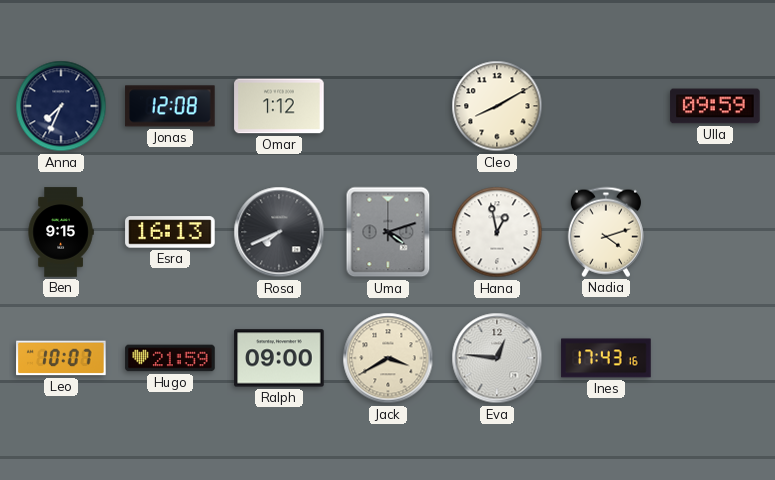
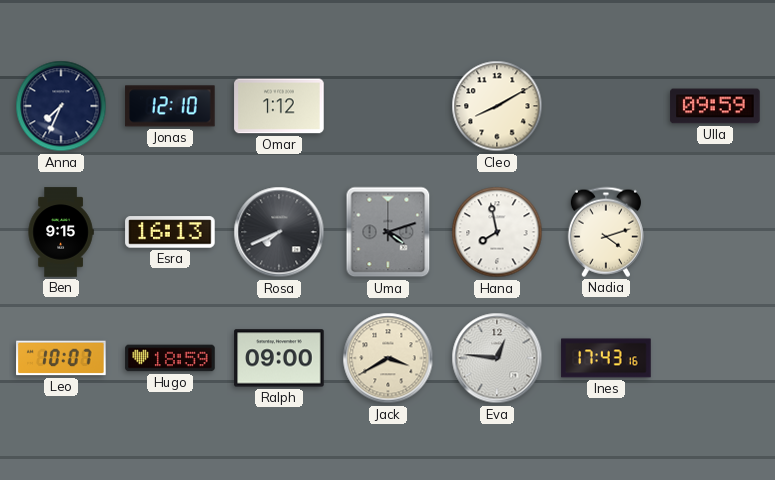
Jonas: 12:08 -> 12:10 (170, 106)
Hana: 12:58 -> 7:58 (497, 232)
Hugo: 21:59 -> 18:59 (170, 358)
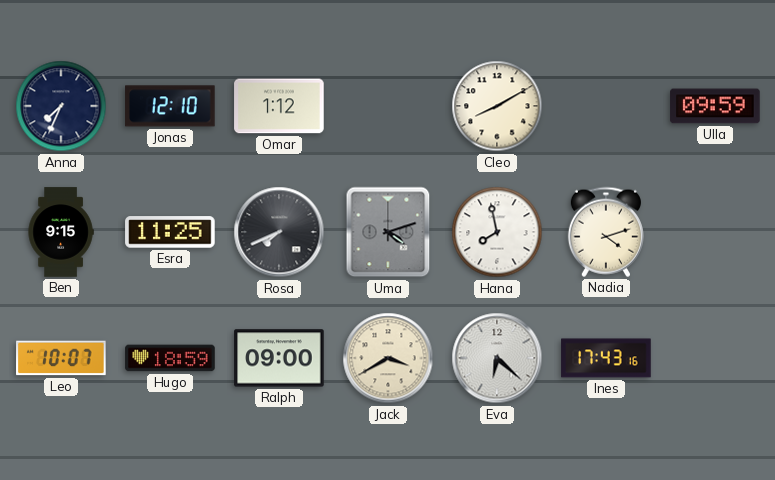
Esra: 16:13 -> 11:25 (170, 232)
Eva: 12:46 -> 6:22 (497, 358)
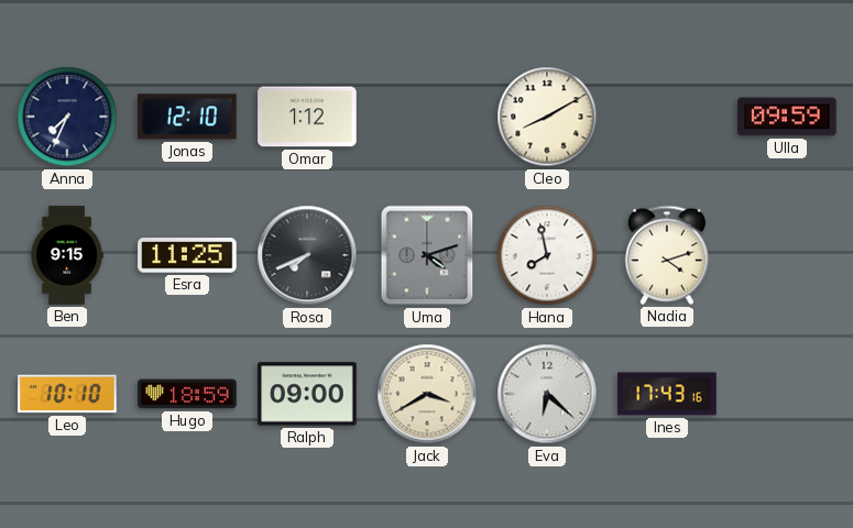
Leo: 10:07 -> 10:10 (67, 394)
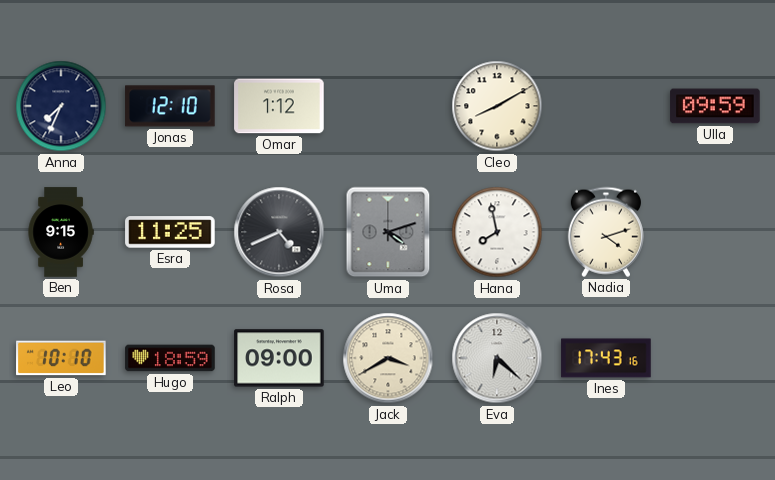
Rosa: 7:41 -> 4:41 (279, 232)
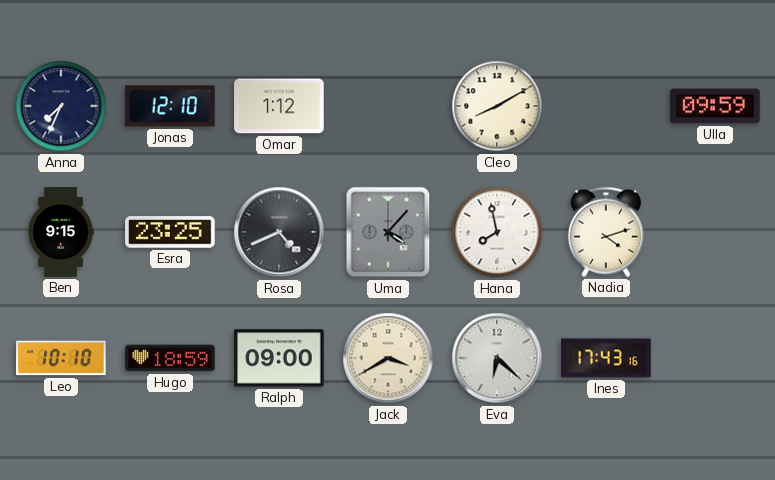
Esra: 11:25 -> 23:25 (170, 232)
Uma: 4:12 -> 4:07 (388, 232)
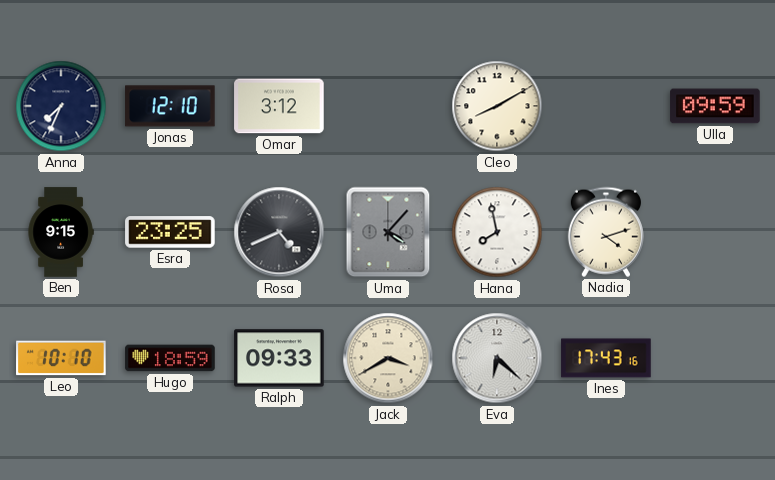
Omar: 1:12 -> 3:12 (279, 106)
Ralph: 09:00 -> 09:33 (279, 358)
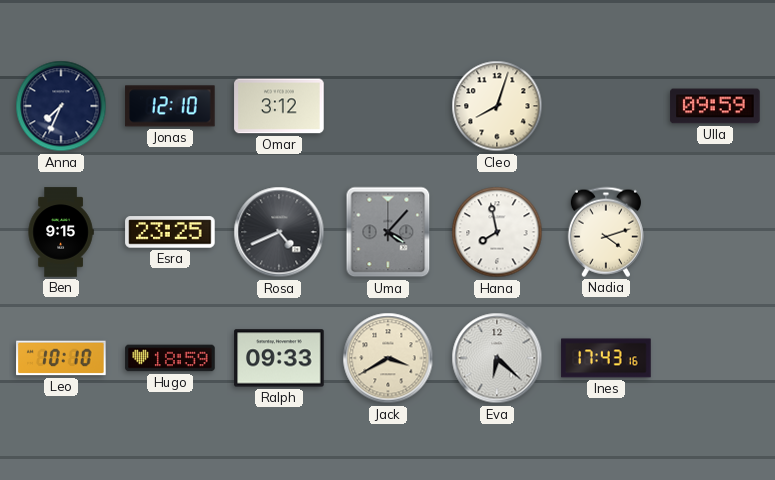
Cleo: 8:10 -> 8:03 (497, 106)
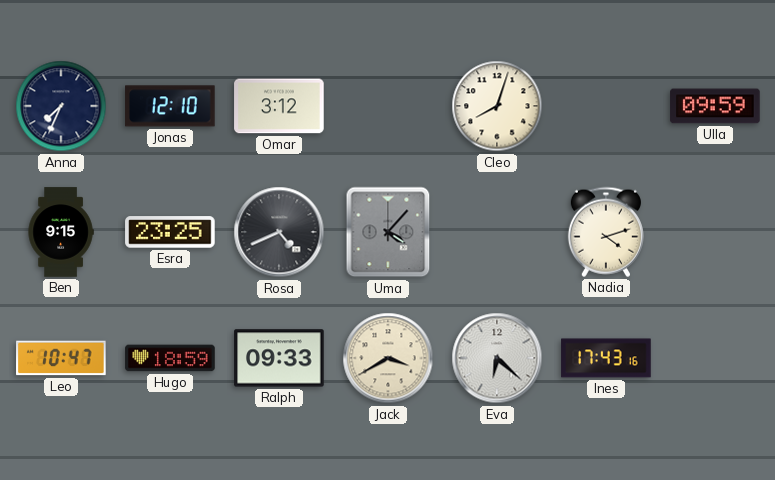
Hana: 7:58 -> none (497, 232)
Leo: 10:10 -> 10:47 (61, 358)
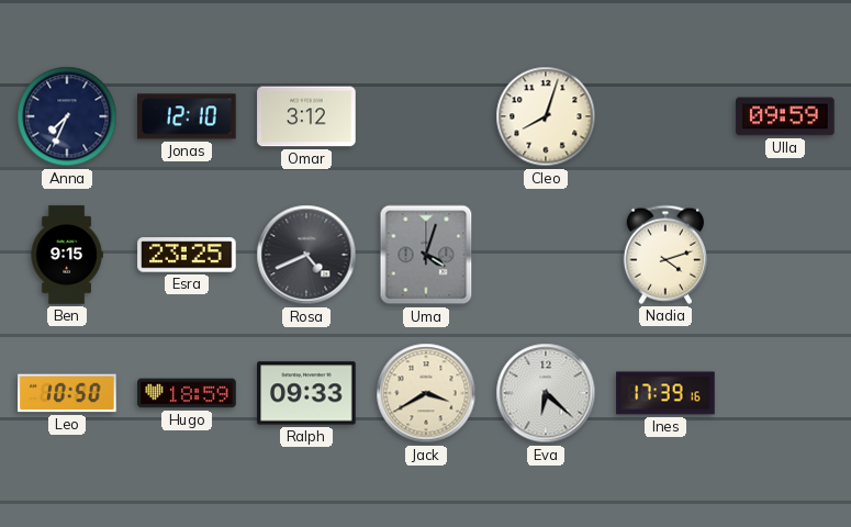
Uma: 4:07 -> 4:03 (426, 255)
Leo: 10:47 -> 10:50 (67, 393)
Ines: 17:43 -> 17:39 (665, 393)
